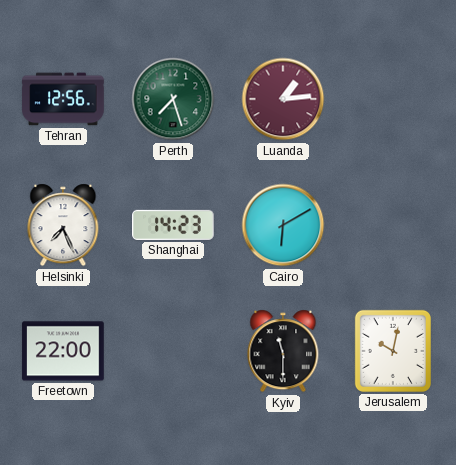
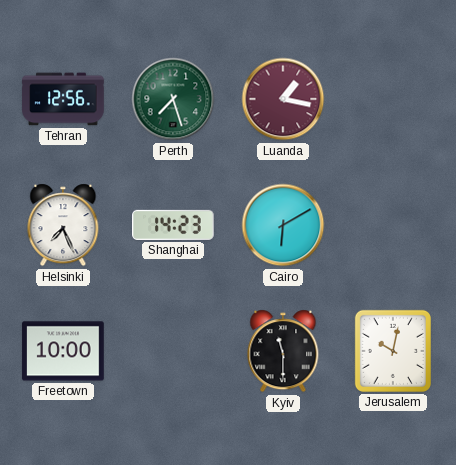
Luanda: 1:14 -> 1:17 (283, 99)
Freetown: 22:00 -> 10:00 (63, 351)
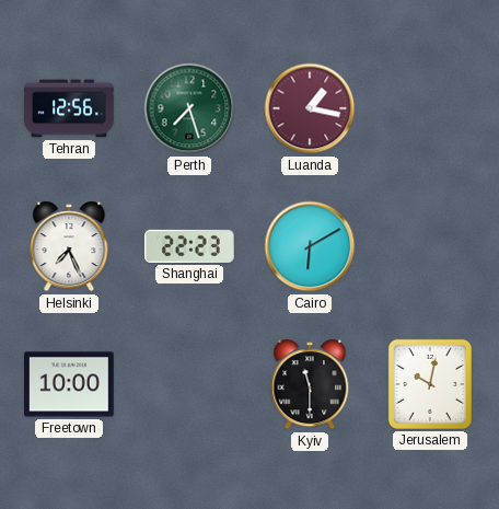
Shanghai: 14:23 -> 22:23 (189, 246)
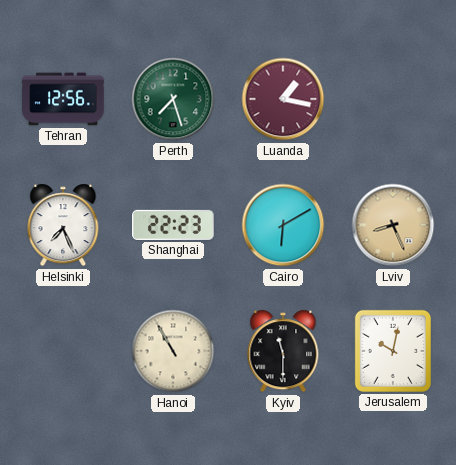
Lviv: none -> 8:26 (393, 225)
Freetown: 10:00 -> none (69, 384)
Hanoi: none -> 10:55 (173, 351)
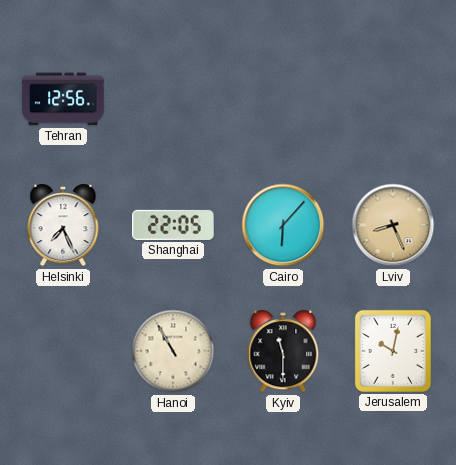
Perth: 7:27 -> none (173, 99)
Luanda: 1:17 -> none (283, 99)
Shanghai: 22:23 -> 22:05 (173, 225)
Cairo: 6:10 -> 6:07 (283, 225)
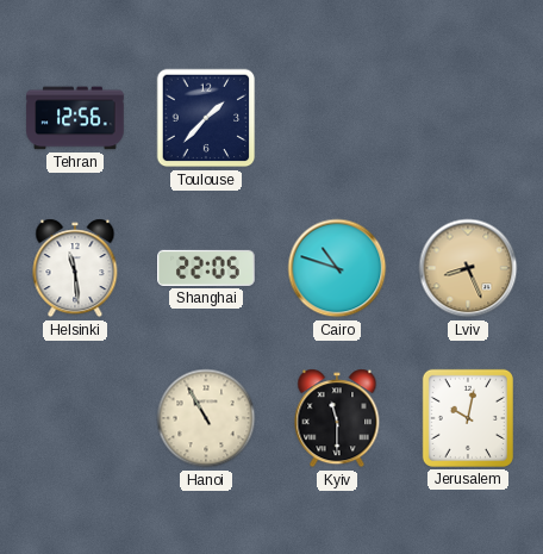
Toulouse: none -> 1:37 (206, 118)
Helsinki: 7:26 -> 11:29 (75, 268)
Cairo: 6:07 -> 10:48 (337, 268)
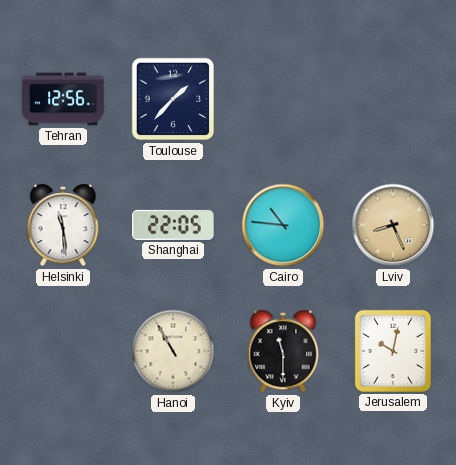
Cairo: 10:48 -> 10:46 (283, 225)
